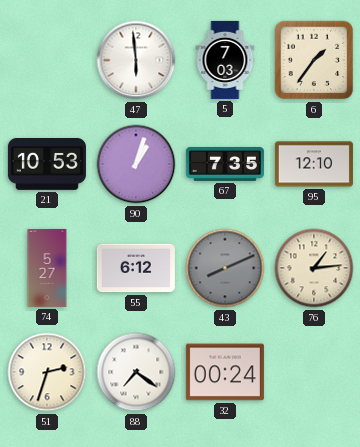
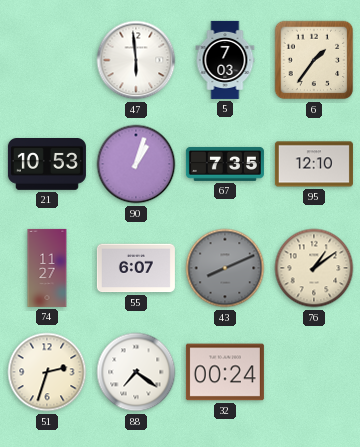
74: 5:27 -> 11:27 (47, 268)
55: 6:12 -> 6:07 (136, 268)
76: 1:14 -> 1:09 (314, 268)
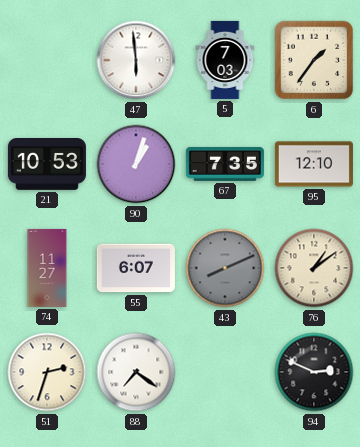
32: 00:24 -> none (225, 372)
94: none -> 2:49 (314, 372)
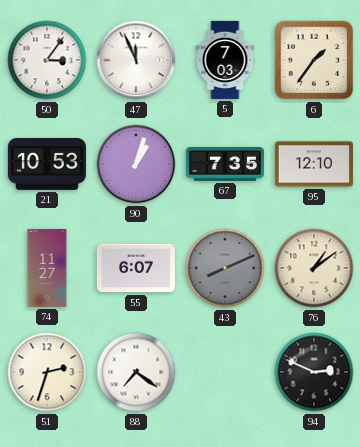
50: none -> 3:06 (47, 60)
47: 5:59 -> 11:56 (136, 60)
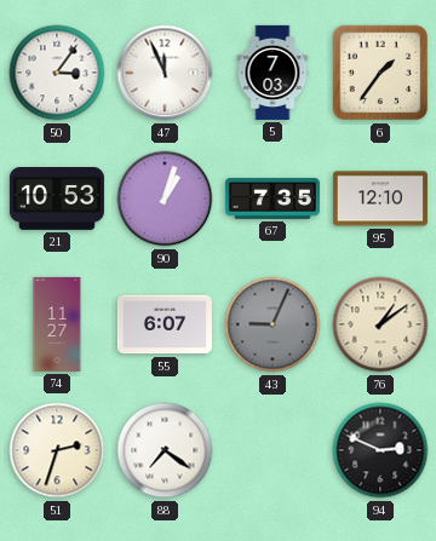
43: 8:11 -> 9:04 (272, 324)
